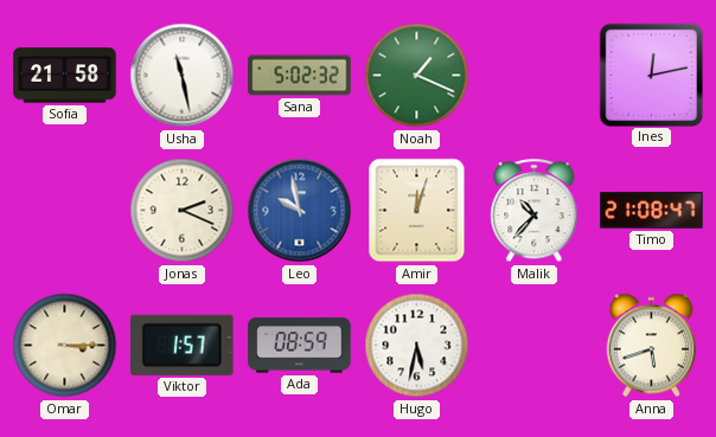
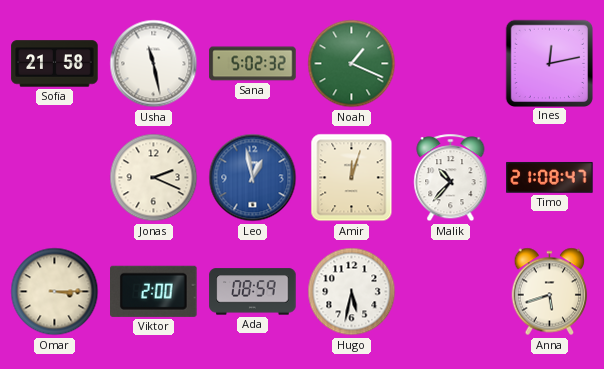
Leo: 9:58 -> 12:58 (253, 178)
Viktor: 1:57 -> 2:00 (154, 291)
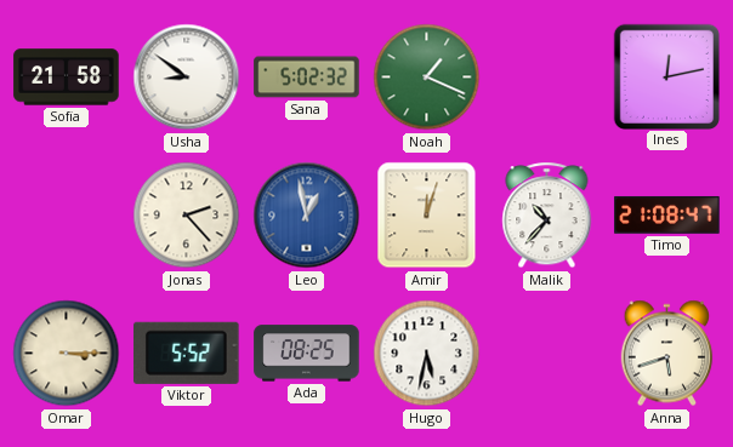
Usha: 11:28 -> 8:51 (187, 78)
Jonas: 2:19 -> 2:23 (187, 216)
Viktor: 2:00 -> 5:52 (187, 353)
Ada: 08:59 -> 08:25 (307, 354)
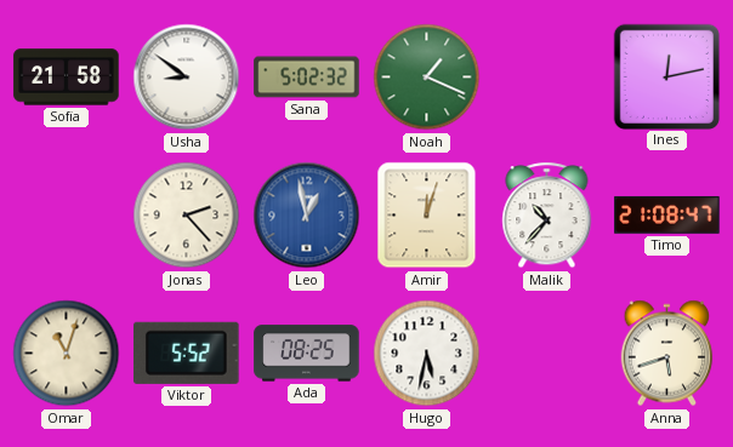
Omar: 3:15 -> 11:03 (67, 354)
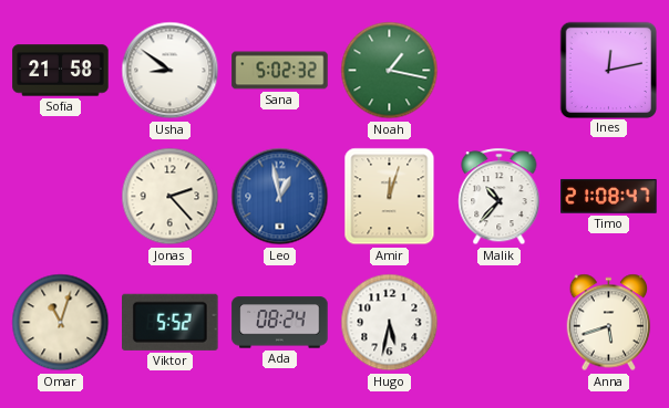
Noah: 1:19 -> 1:17 (390, 71)
Ada: 08:25 -> 08:24 (280, 323)
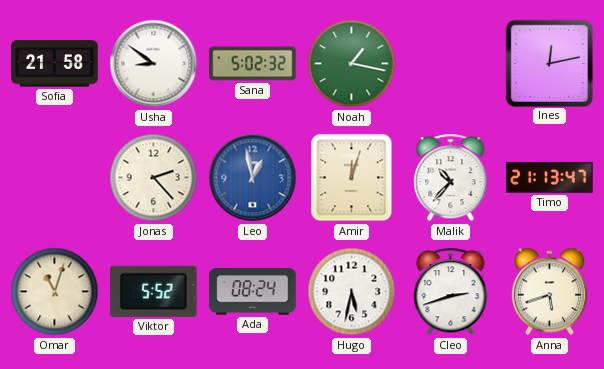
Timo: 21:08 -> 21:13 (550, 177)
Cleo: none -> 2:42 (451, 292)
